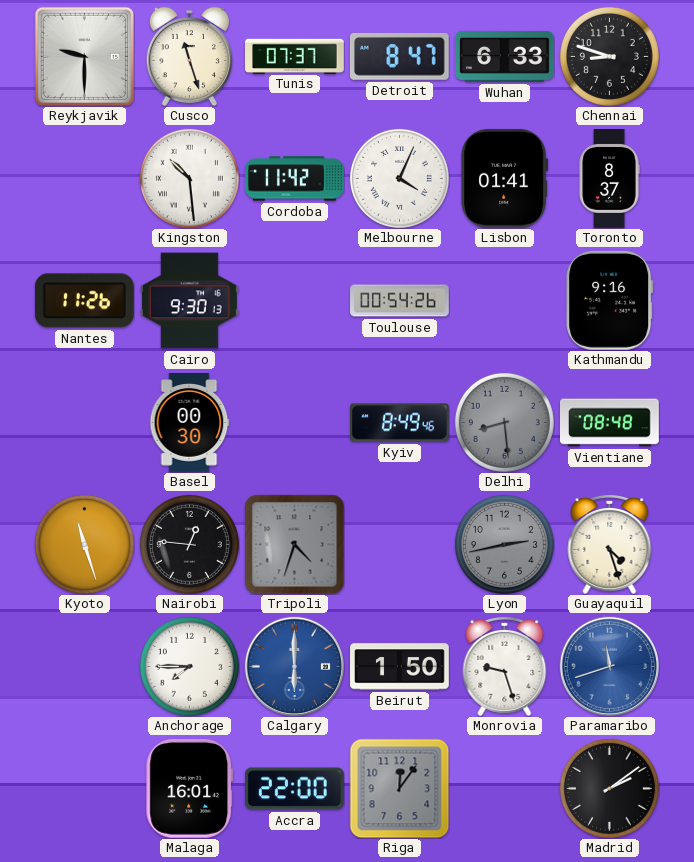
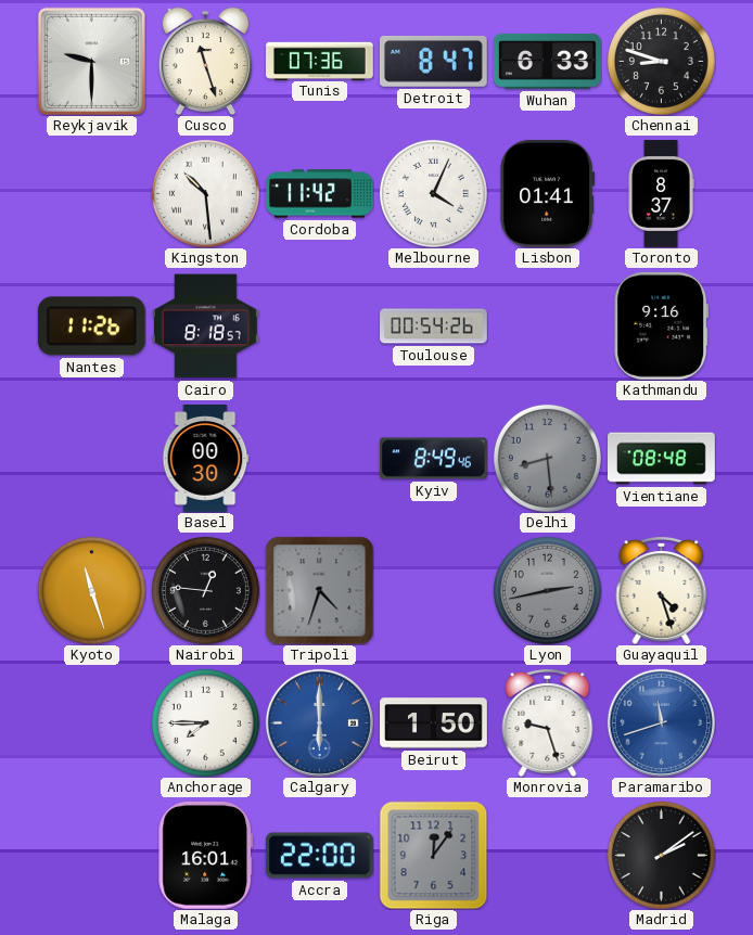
Tunis: 07:37 -> 07:36 (320, 61)
Cairo: 9:30 -> 8:18 (205, 326)
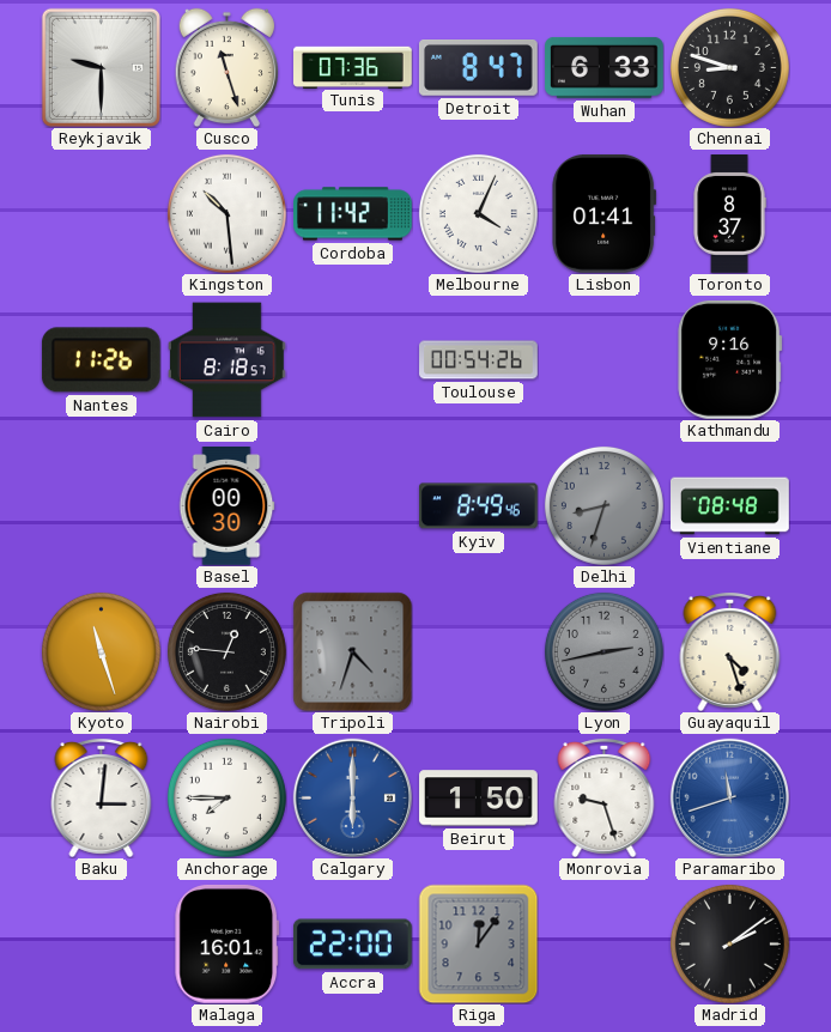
Delhi: 8:29 -> 8:33 (603, 505)
Baku: none -> 3:01 (102, 799)
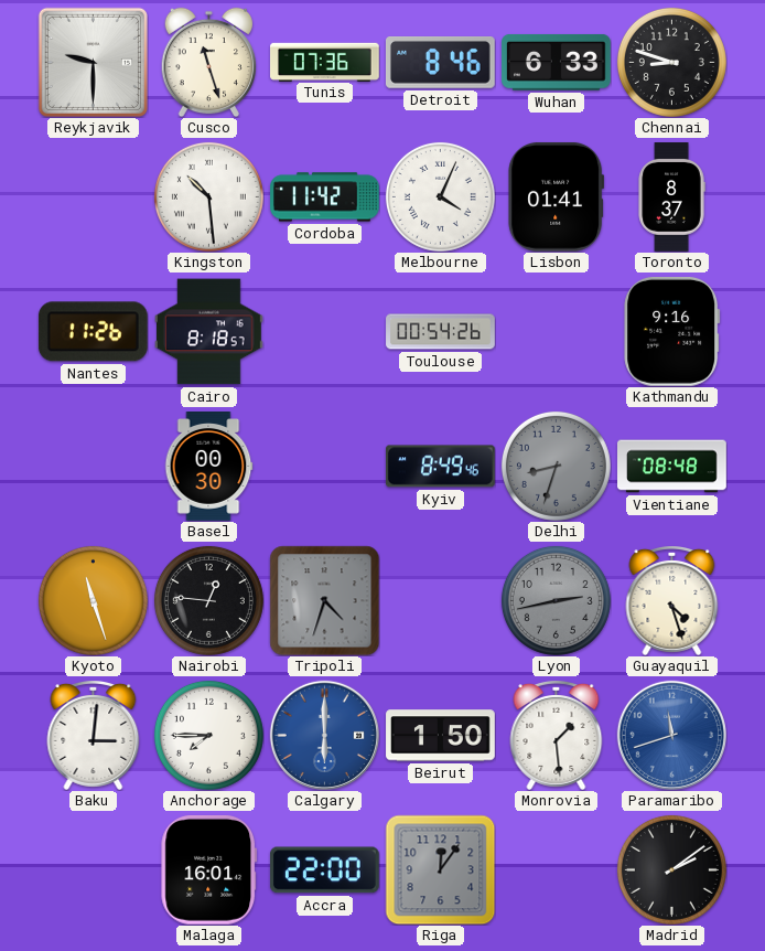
Detroit: 8:47 -> 8:46 (440, 63)
Monrovia: 9:27 -> 1:29 (557, 736)
